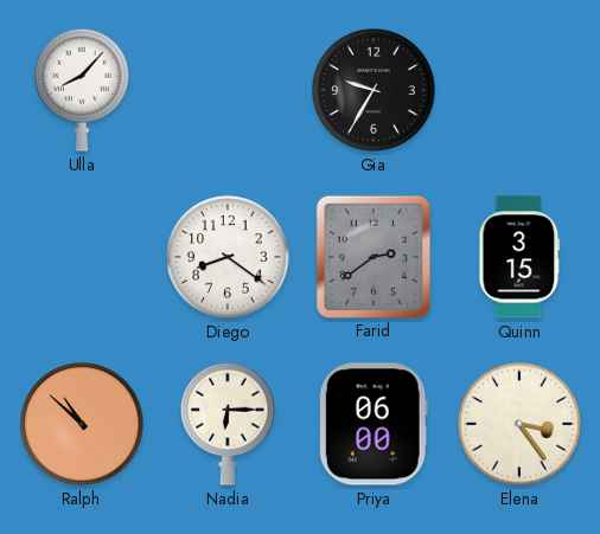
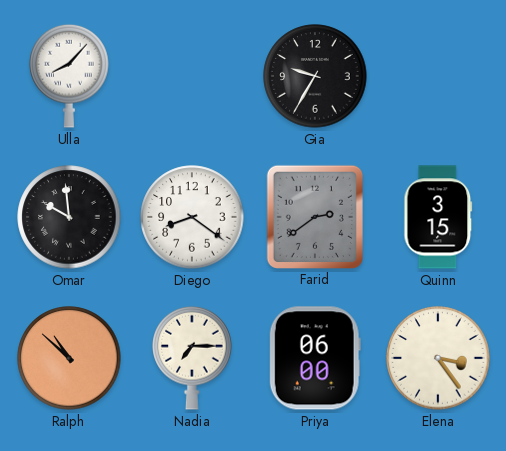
Omar: none -> 9:59 (69, 217)
Nadia: 6:15 -> 7:15 (192, 358)
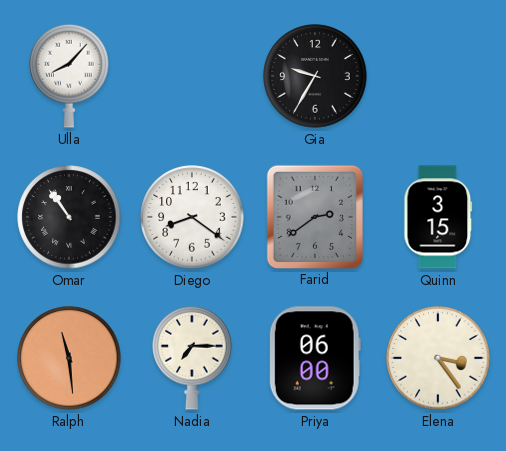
Omar: 9:59 -> 10:54 (69, 217)
Ralph: 10:52 -> 11:29 (69, 358)
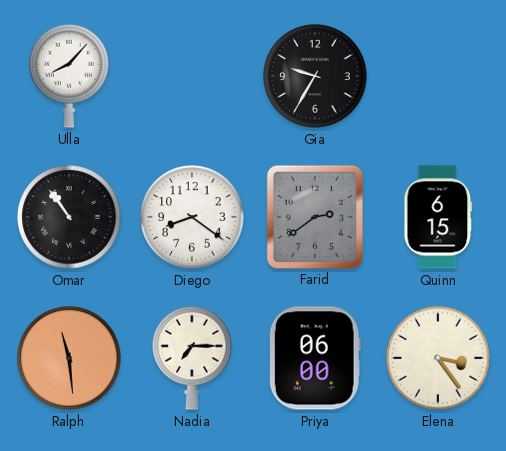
Quinn: 3:15 -> 6:15 (438, 217)
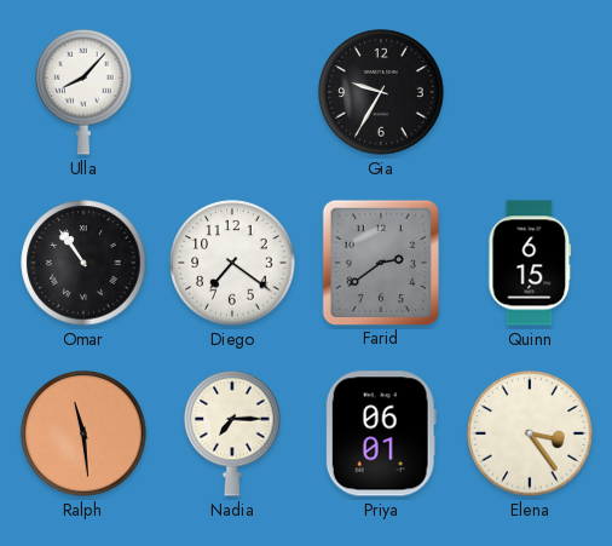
Diego: 8:21 -> 7:21 (232, 263)
Priya: 06:00 -> 06:01 (381, 433)
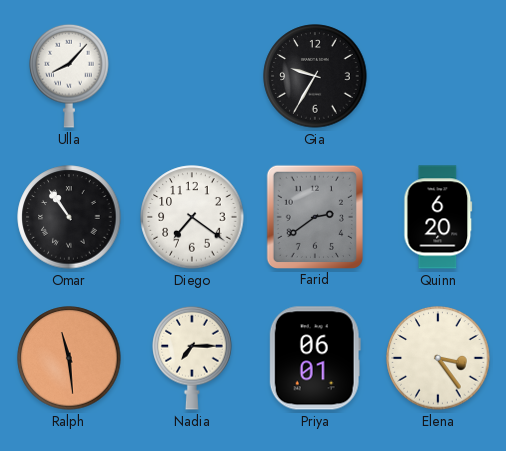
Quinn: 6:15 -> 6:20 (438, 217)
